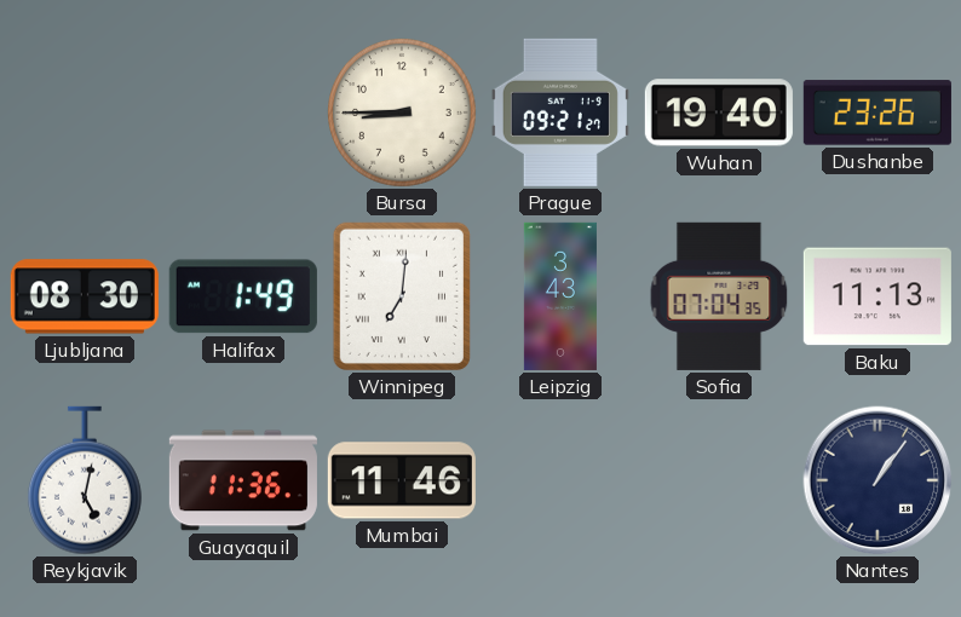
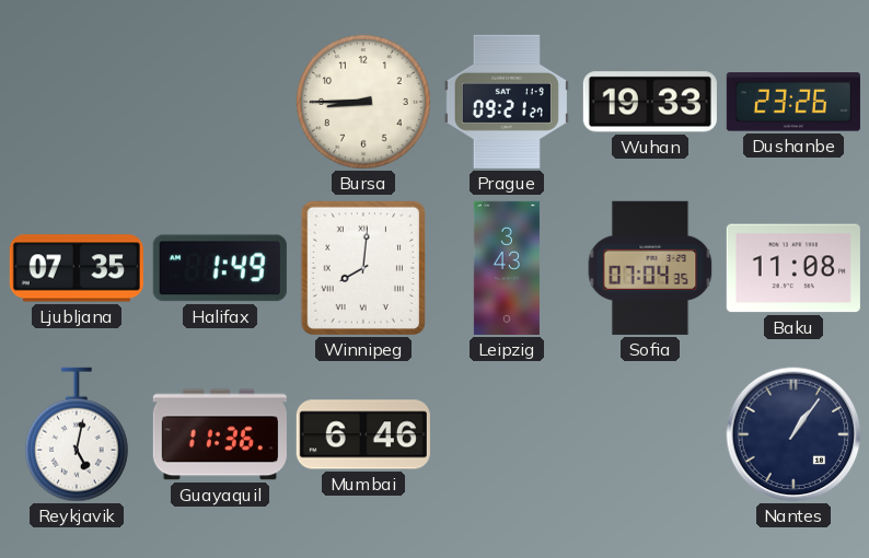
Wuhan: 19:40 -> 19:33 (650, 102)
Ljubljana: 08:30 -> 07:35 (77, 268)
Winnipeg: 7:01 -> 8:01 (363, 268)
Baku: 11:13 -> 11:08 (793, 268)
Mumbai: 11:46 -> 6:46 (363, 434)
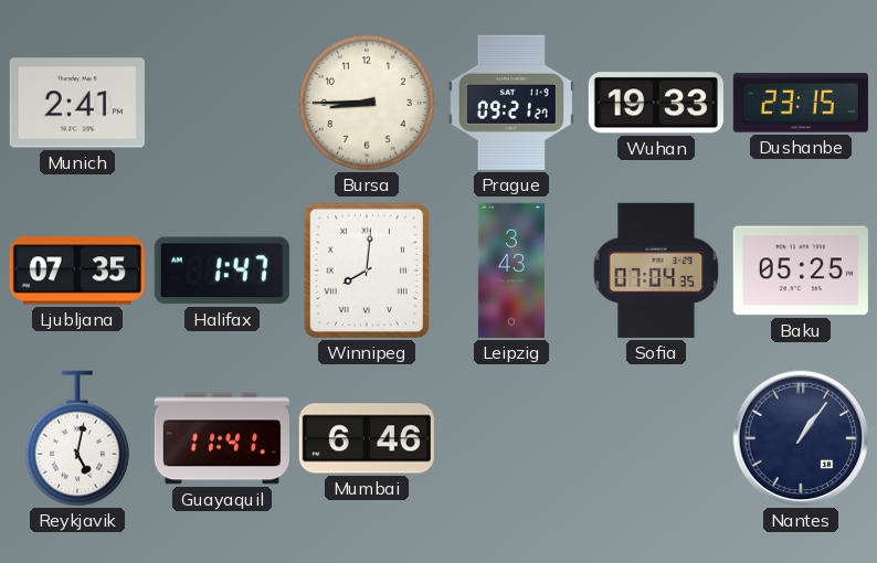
Munich: none -> 2:41 (77, 103)
Dushanbe: 23:26 -> 23:15 (801, 103)
Halifax: 1:49 -> 1:47 (222, 270)
Baku: 11:08 -> 05:25 (801, 270)
Guayaquil: 11:36 -> 11:41 (222, 438)
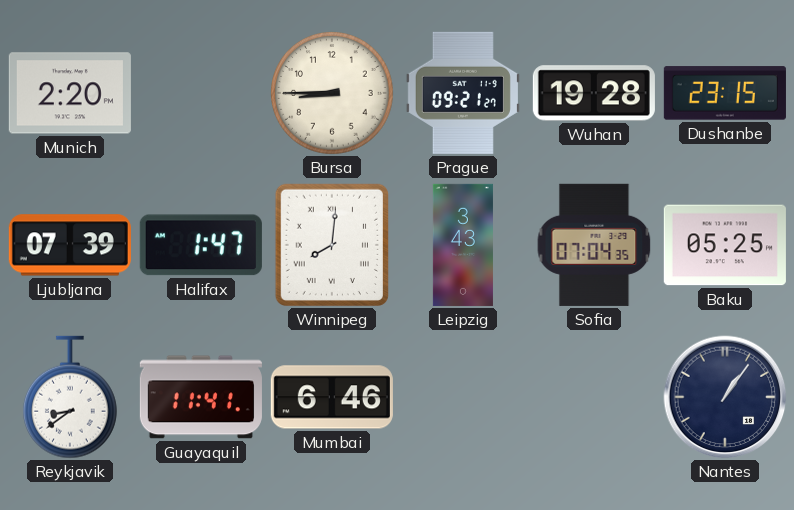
Munich: 2:41 -> 2:20 (70, 93)
Wuhan: 19:33 -> 19:28 (594, 93)
Ljubljana: 07:35 -> 07:39 (70, 245)
Reykjavik: 5:02 -> 8:39 (70, 397)
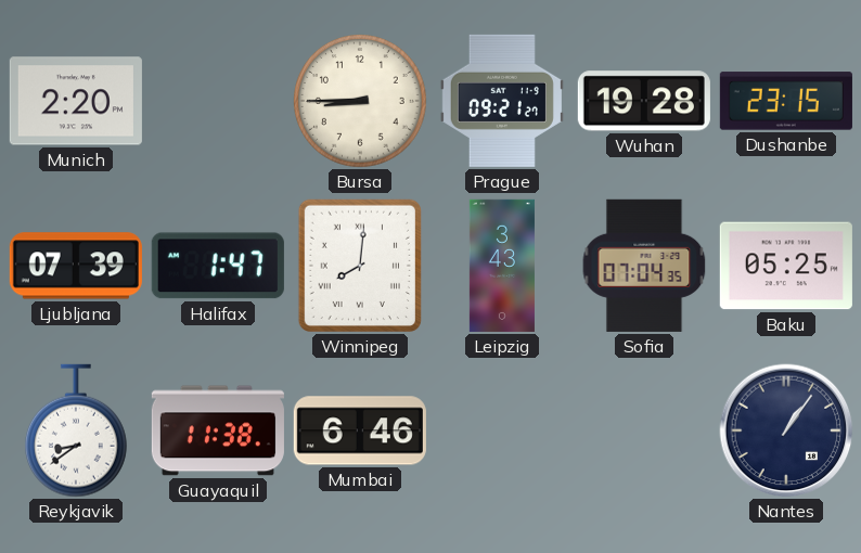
Guayaquil: 11:41 -> 11:38 (218, 430)
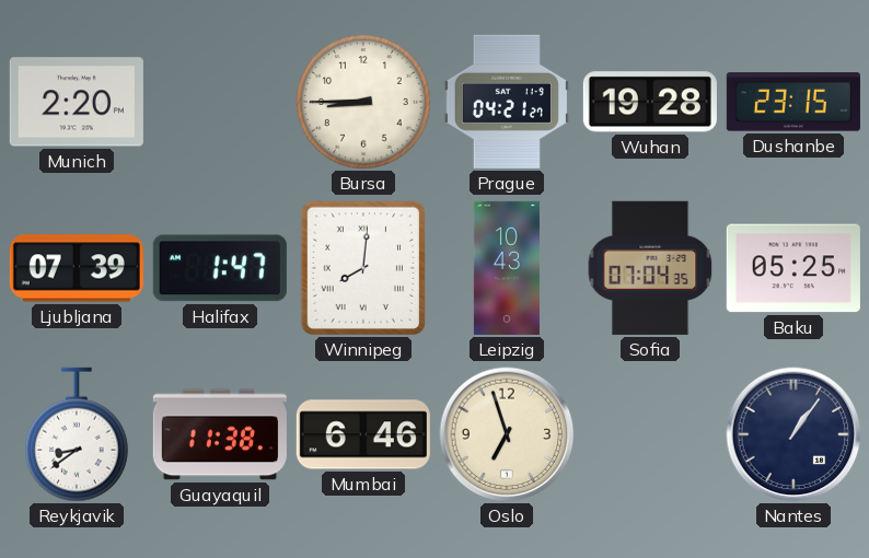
Prague: 09:21 -> 04:21 (507, 102)
Leipzig: 3:43 -> 10:43 (507, 268)
Oslo: none -> 6:57 (507, 434)
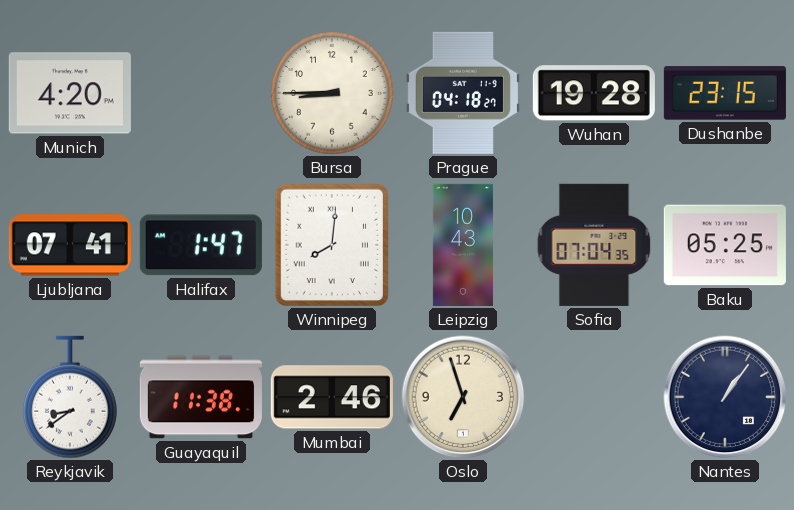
Munich: 2:20 -> 4:20 (70, 93)
Prague: 04:21 -> 04:18 (463, 93)
Ljubljana: 07:39 -> 07:41 (70, 245)
Mumbai: 6:46 -> 2:46 (332, 397)
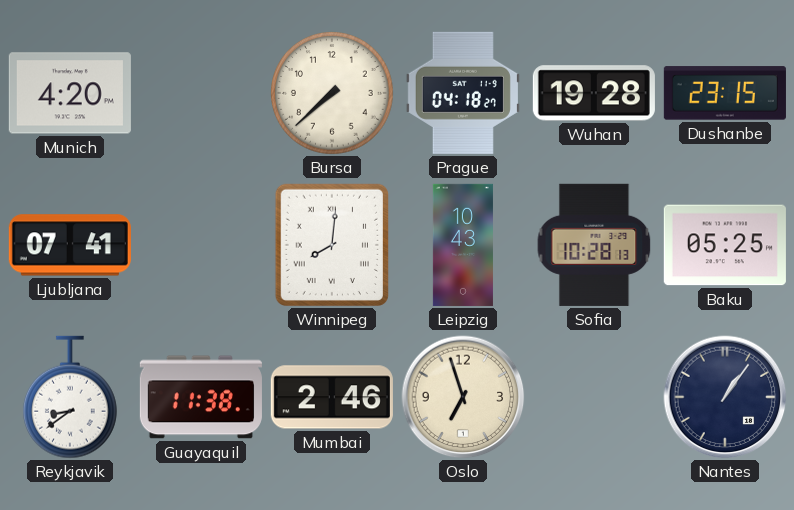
Bursa: 8:45 -> 7:38 (333, 94)
Halifax: 1:47 -> none (201, 245)
Sofia: 07:04 -> 10:28 (594, 245)
